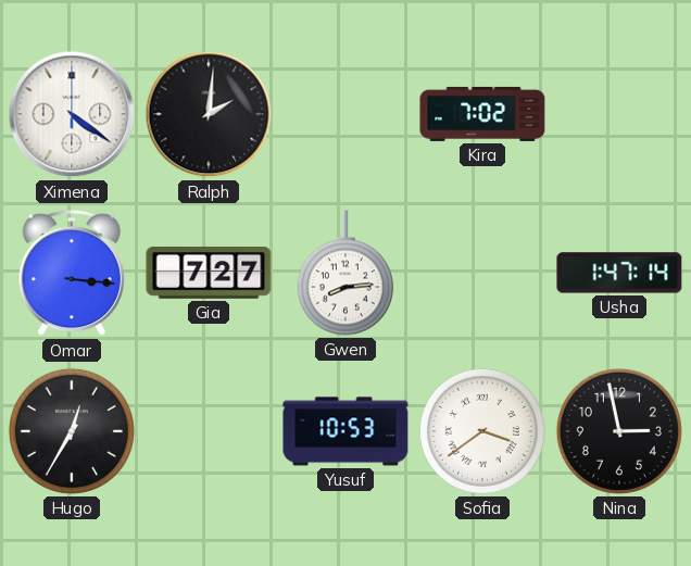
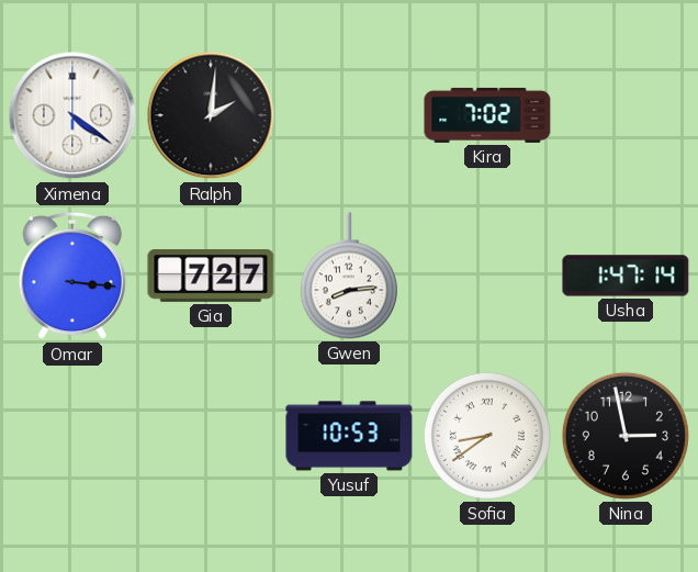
Hugo: 12:35 -> none (72, 431)
Sofia: 3:39 -> 8:39 (487, 436)
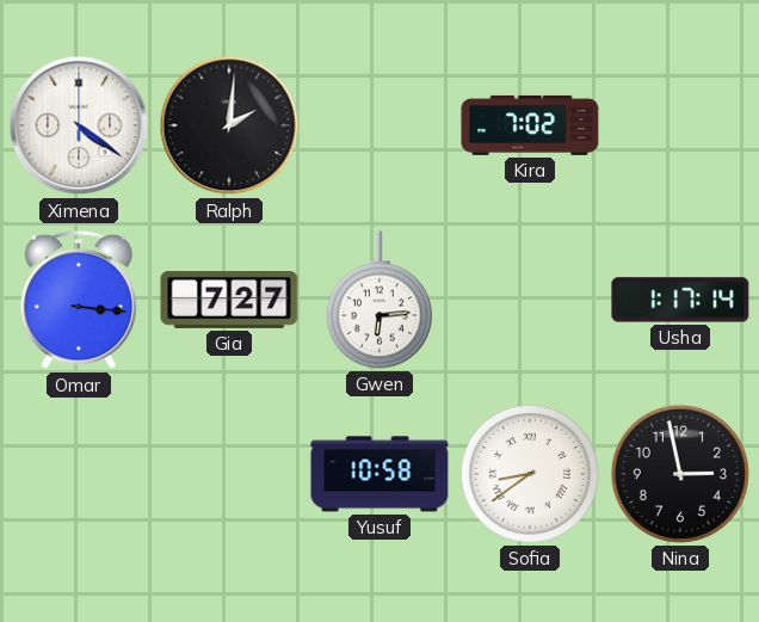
Gwen: 8:14 -> 6:14 (379, 300)
Usha: 1:47 -> 1:17 (680, 300)
Yusuf: 10:53 -> 10:58 (379, 474)
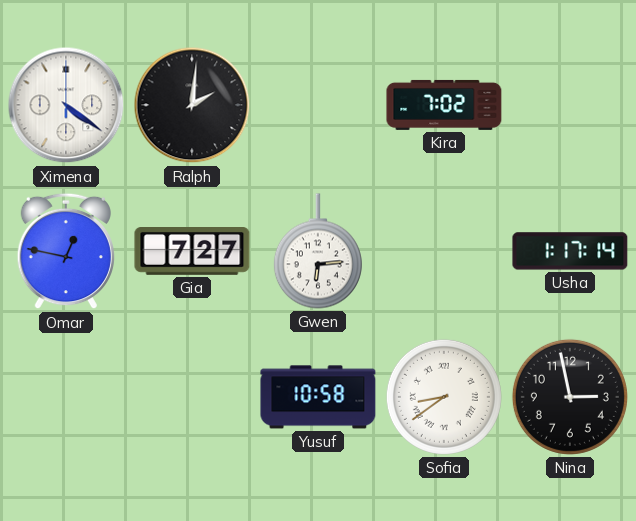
Omar: 3:16 -> 12:47 (66, 251)
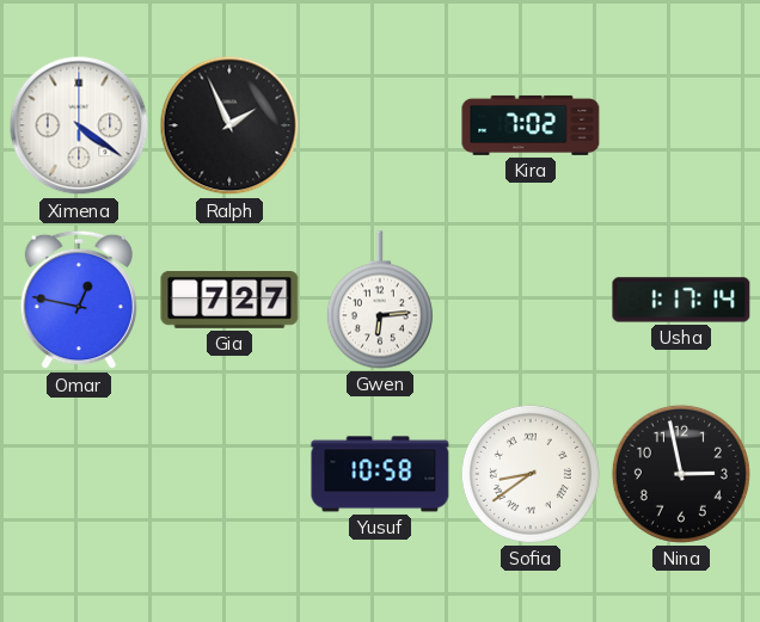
Ralph: 2:01 -> 1:56 (229, 125)
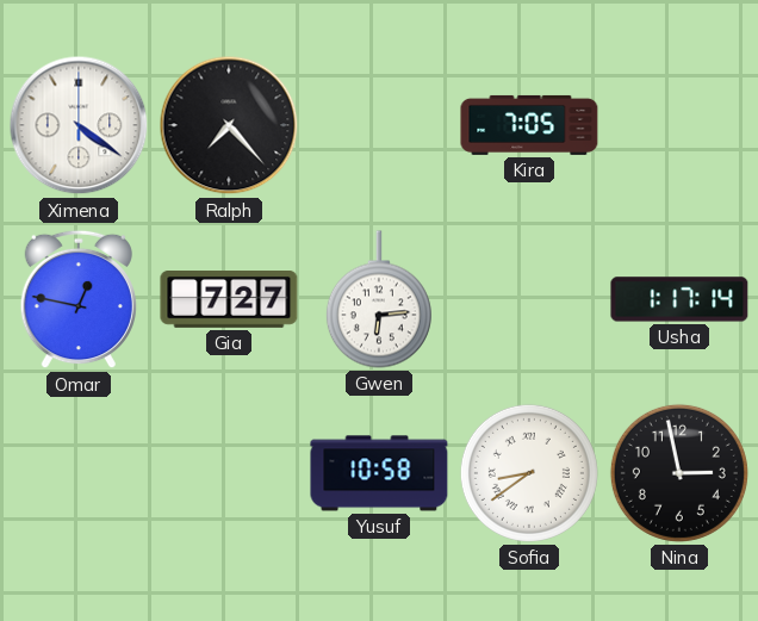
Ralph: 1:56 -> 7:23 (229, 125)
Kira: 7:02 -> 7:05 (529, 125)
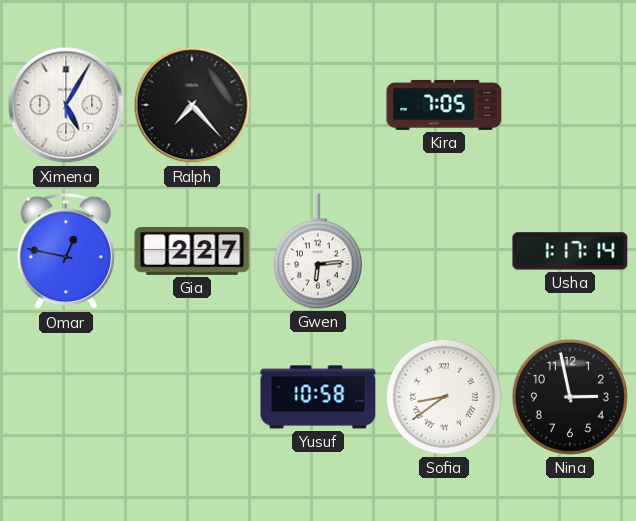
Ximena: 4:21 -> 5:05 (66, 105)
Gia: 7:27 -> 2:27 (192, 252)
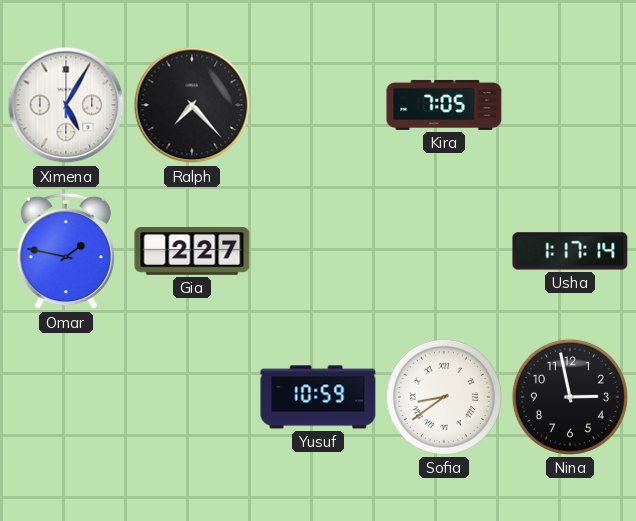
Omar: 12:47 -> 1:47 (66, 251)
Gwen: 6:14 -> none (318, 251)
Yusuf: 10:58 -> 10:59 (318, 397)
